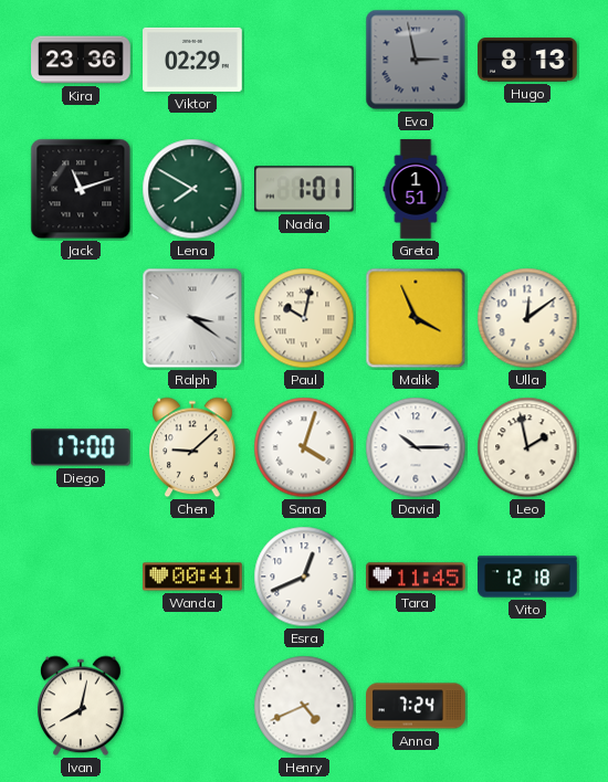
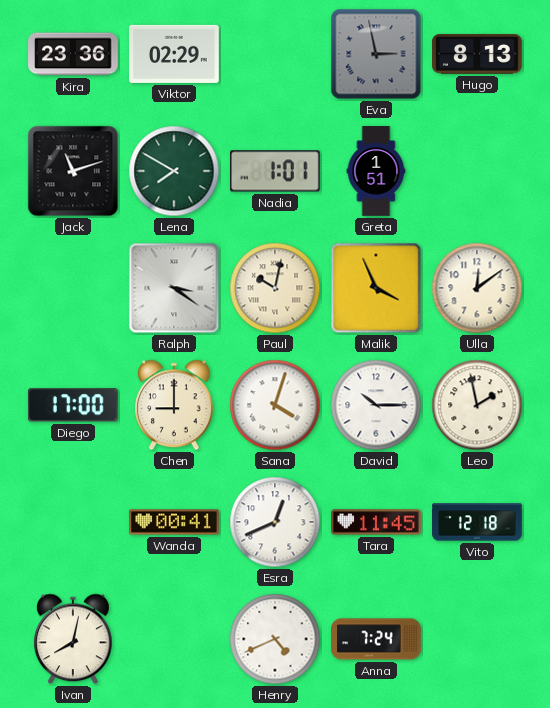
Chen: 9:08 -> 9:00 (174, 405)
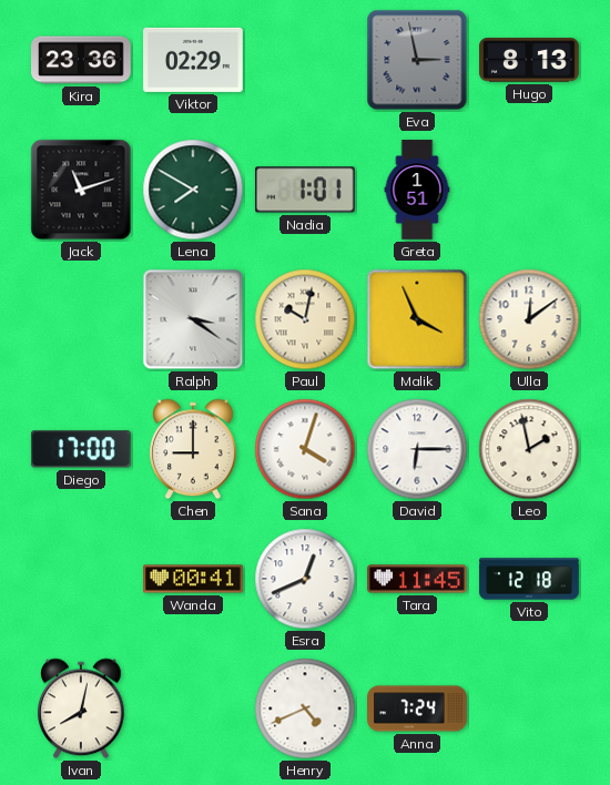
David: 10:15 -> 6:15 (417, 449)
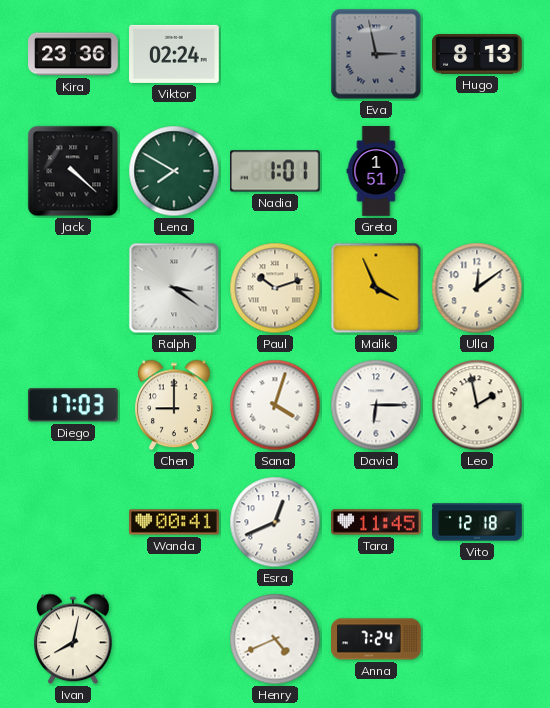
Viktor: 02:29 -> 02:24 (174, 54)
Jack: 11:12 -> 4:22 (73, 171)
Paul: 10:02 -> 10:12 (275, 288)
Diego: 17:00 -> 17:03 (73, 405)
